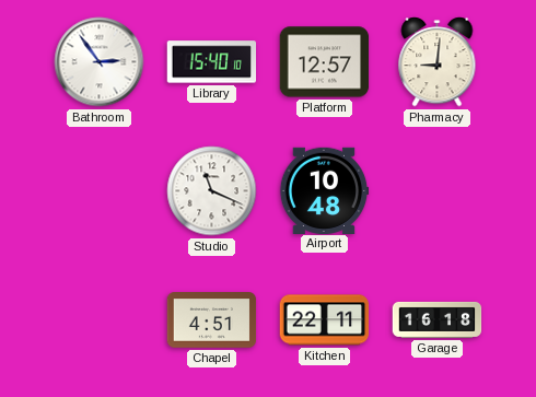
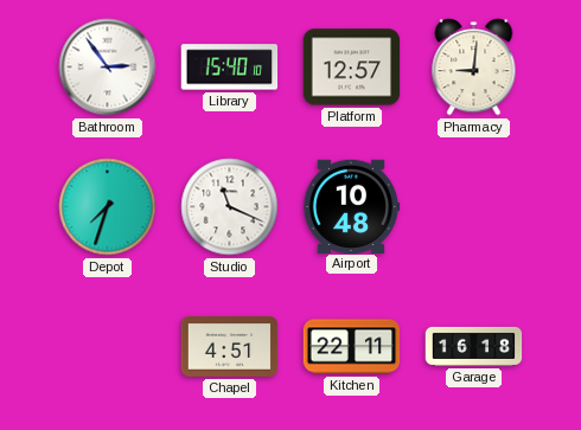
Depot: none -> 7:33 (108, 207)
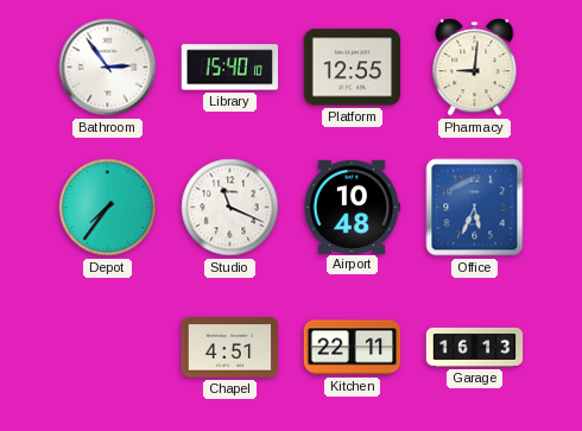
Platform: 12:57 -> 12:55 (353, 68)
Depot: 7:33 -> 7:36 (108, 208)
Office: none -> 5:34 (475, 208)
Garage: 16:18 -> 16:13 (475, 347)
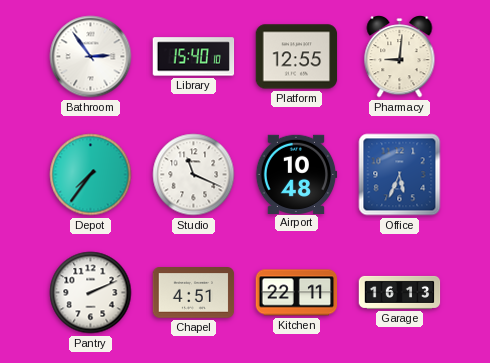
Pantry: none -> 2:11 (91, 293)
